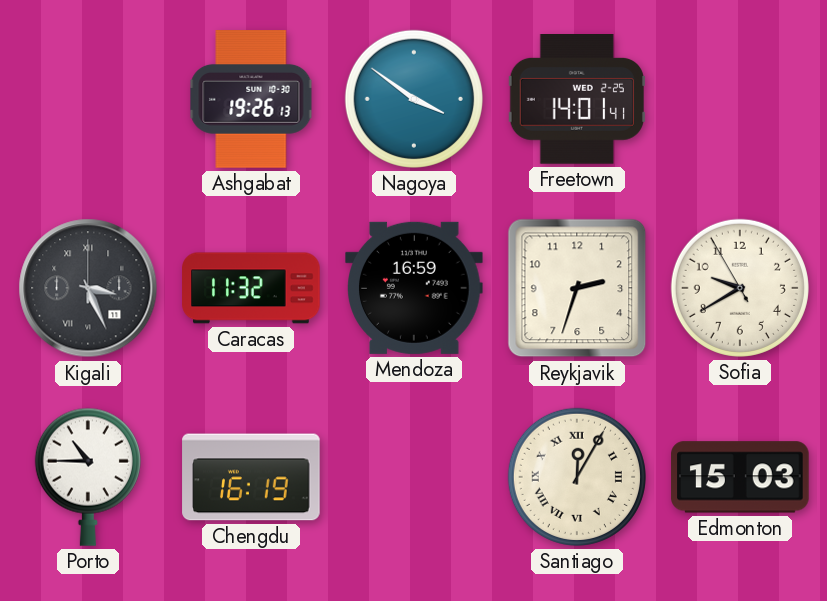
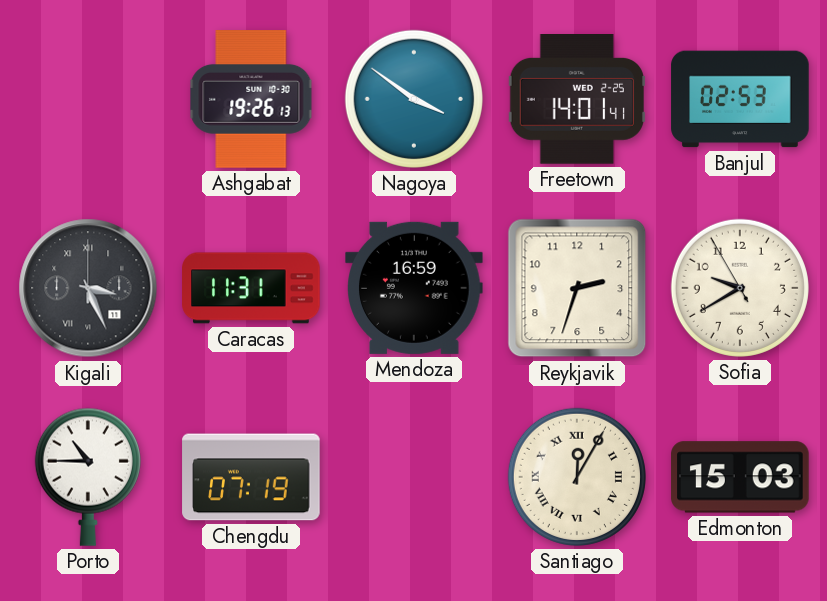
Banjul: none -> 02:53 (740, 99)
Caracas: 11:32 -> 11:31 (251, 288)
Chengdu: 16:19 -> 07:19 (251, 477)
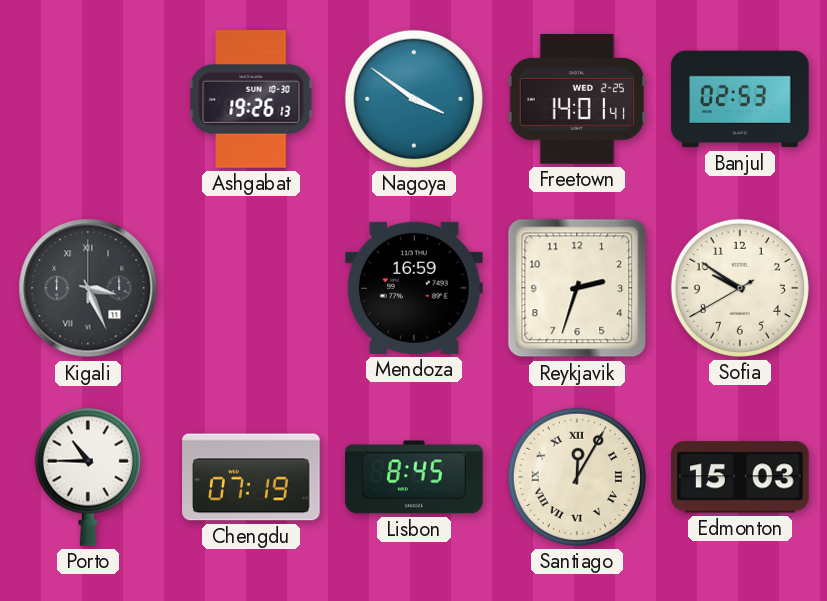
Caracas: 11:31 -> none (251, 288)
Sofia: 9:39 -> 9:50 (740, 288)
Lisbon: none -> 8:45 (414, 477)
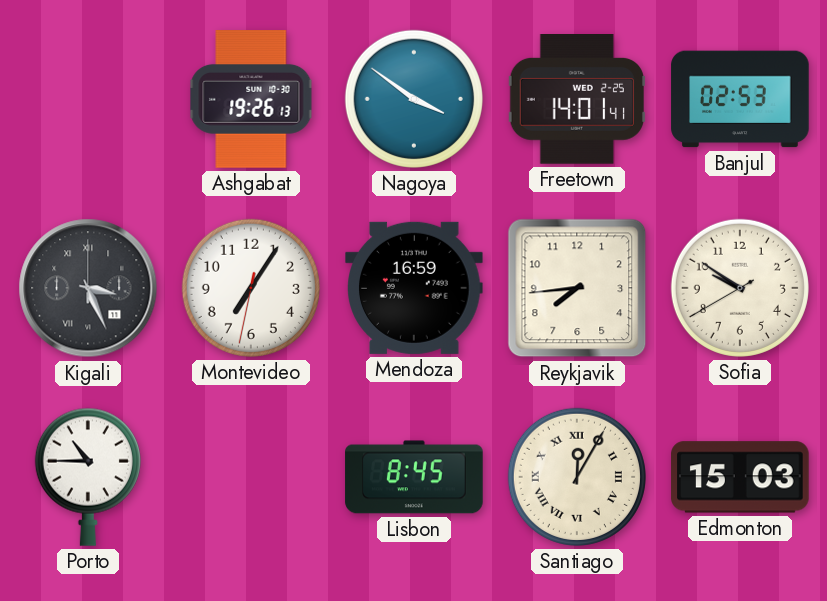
Montevideo: none -> 7:05 (251, 288)
Reykjavik: 2:33 -> 7:44 (577, 288)
Chengdu: 07:19 -> none (251, 477)
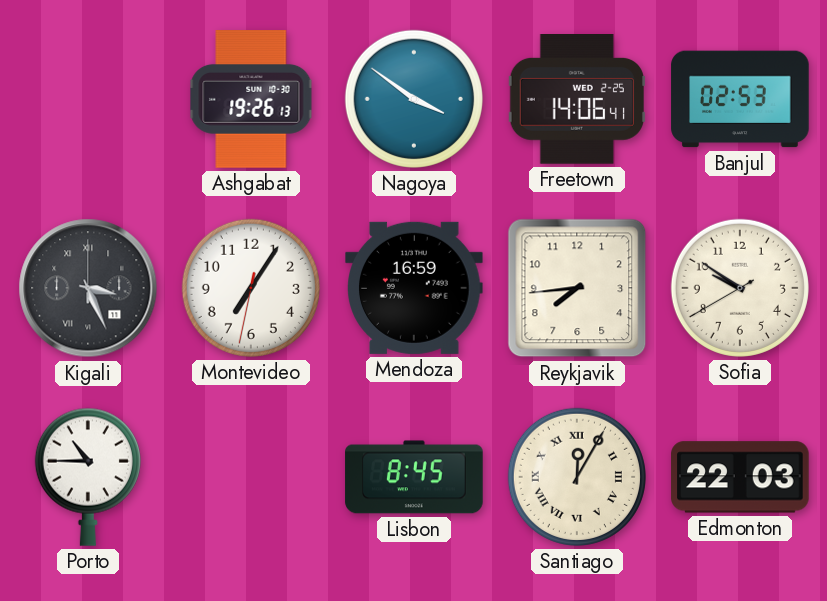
Freetown: 14:01 -> 14:06 (577, 100)
Edmonton: 15:03 -> 22:03 (740, 477)
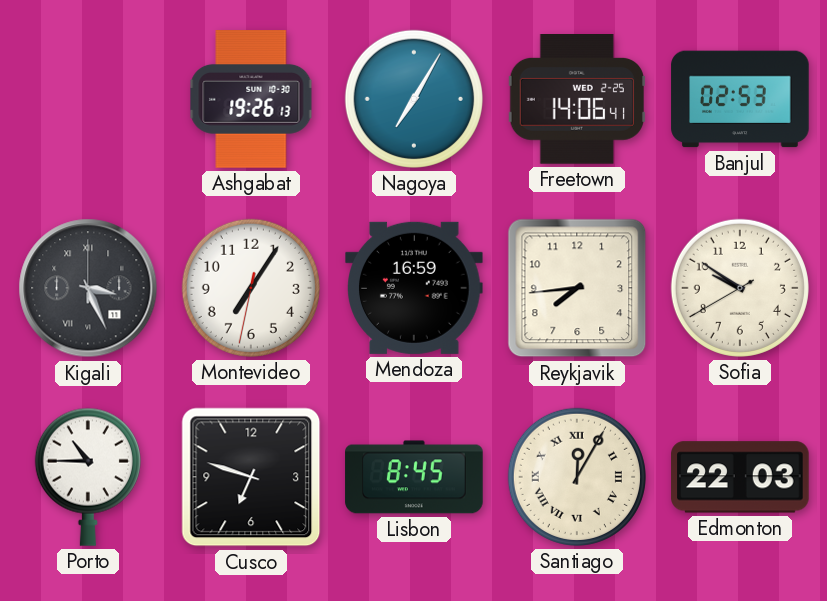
Nagoya: 3:51 -> 7:05 (414, 99)
Cusco: none -> 6:48 (251, 477)
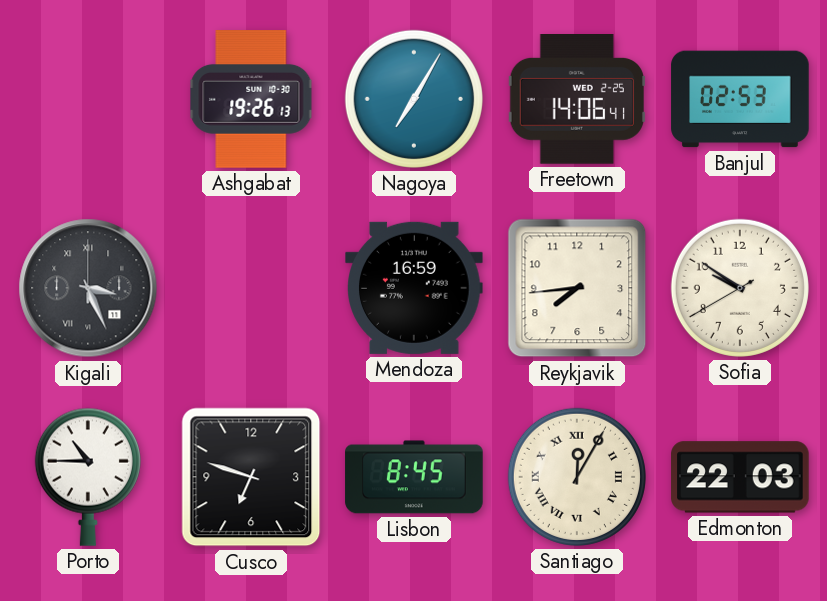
Montevideo: 7:05 -> none (251, 288)
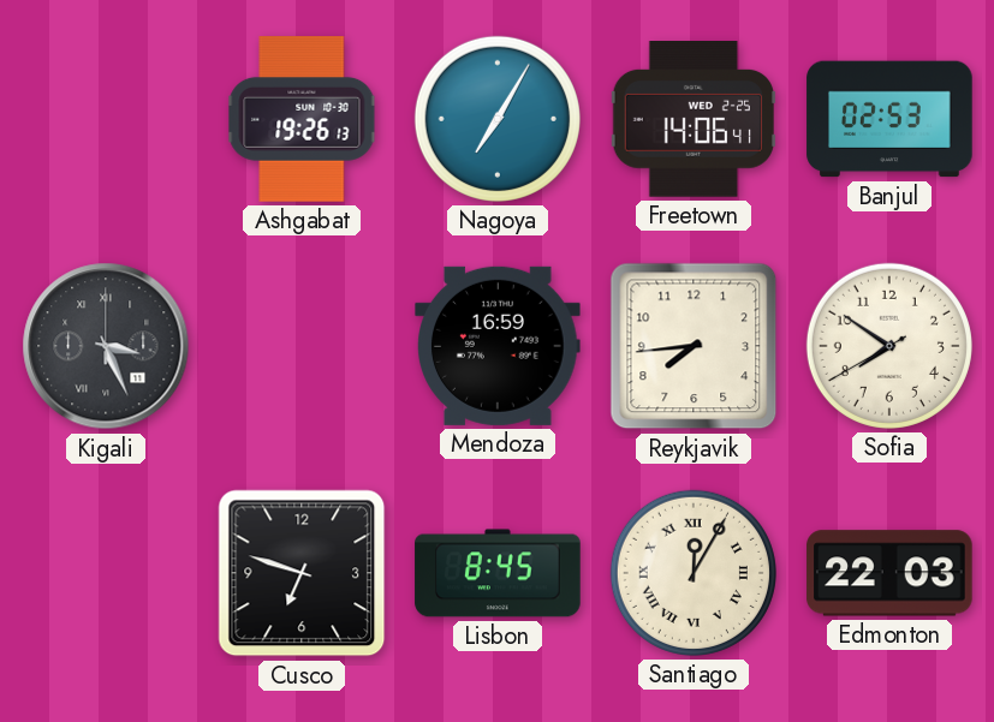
Sofia: 9:50 -> 7:50 (889, 346)
Porto: 10:45 -> none (88, 477)
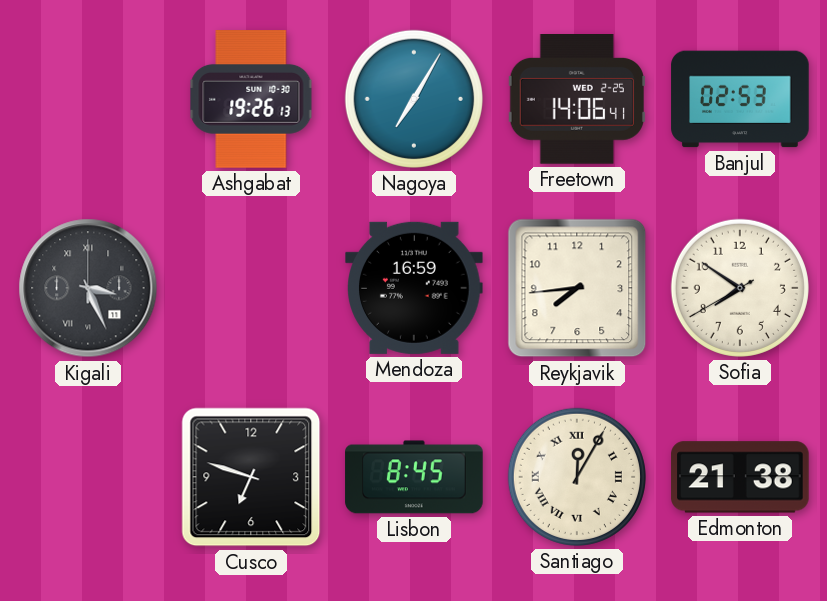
Edmonton: 22:03 -> 21:38 (740, 477)
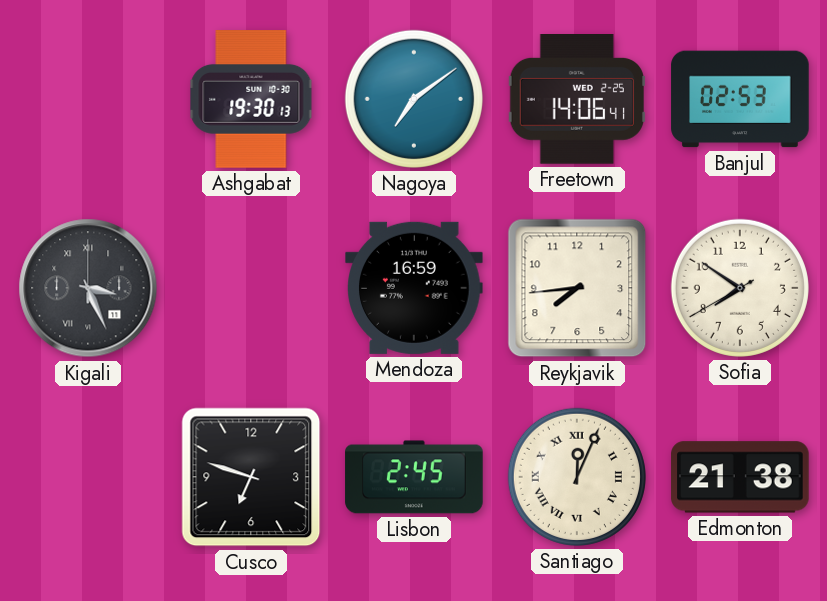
Ashgabat: 19:26 -> 19:30 (251, 99)
Nagoya: 7:05 -> 7:09 (414, 99)
Lisbon: 8:45 -> 2:45 (414, 477)
Santiago: 12:05 -> 12:04 (577, 477)
